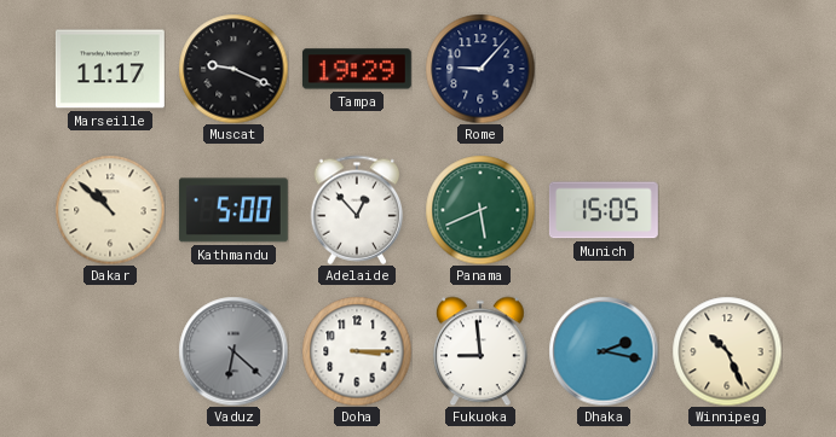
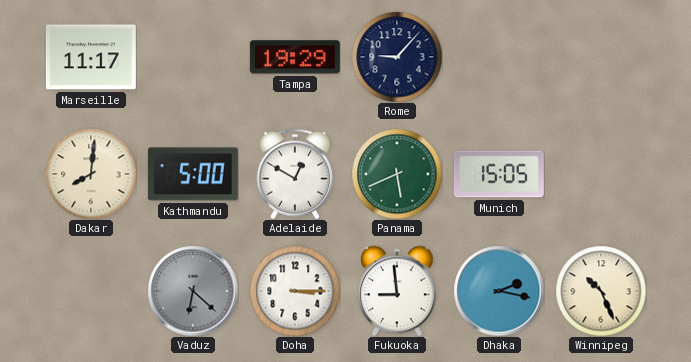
Muscat: 9:19 -> none (233, 69)
Dakar: 10:52 -> 8:01 (91, 174)
Adelaide: 12:53 -> 12:50 (295, 174)
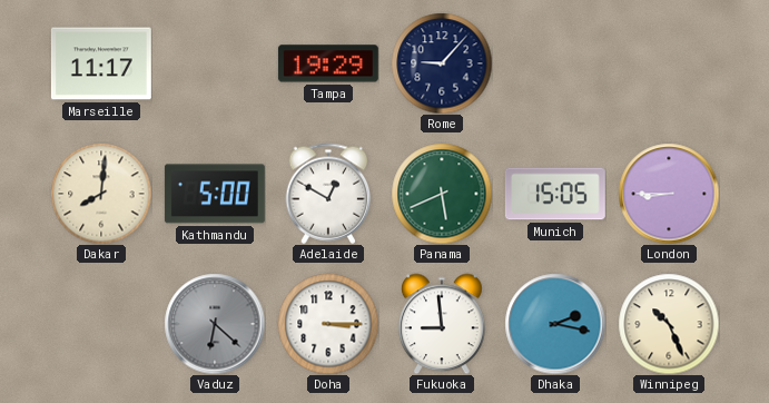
London: none -> 8:45 (669, 194)
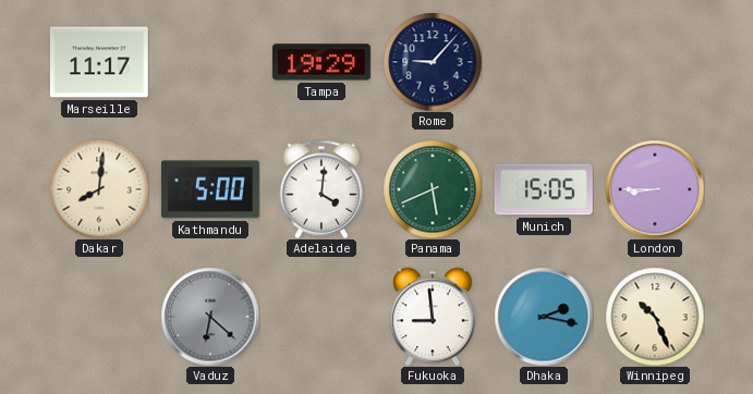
Adelaide: 12:50 -> 4:01 (321, 189)
Doha: 3:15 -> none (328, 324)
